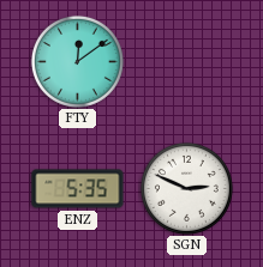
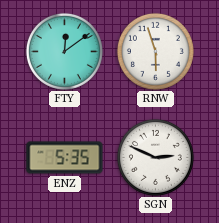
RNW: none -> 5:57 (155, 51)
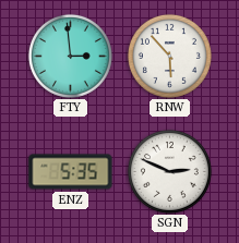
FTY: 12:09 -> 2:59 (70, 56)
RNW: 5:57 -> 5:53 (169, 56)
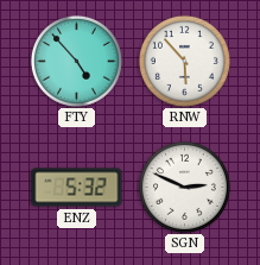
FTY: 2:59 -> 4:53 (76, 61)
ENZ: 5:35 -> 5:32 (77, 188)
